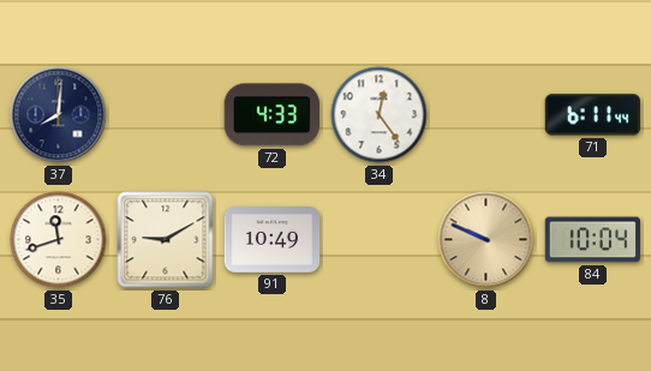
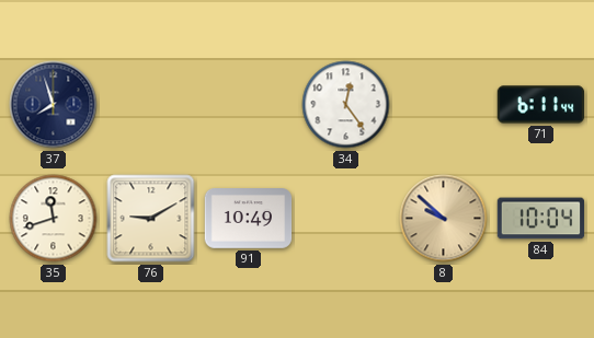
37: 8:01 -> 7:57 (54, 105)
72: 4:33 -> none (271, 115)
8: 9:49 -> 9:52 (444, 219)
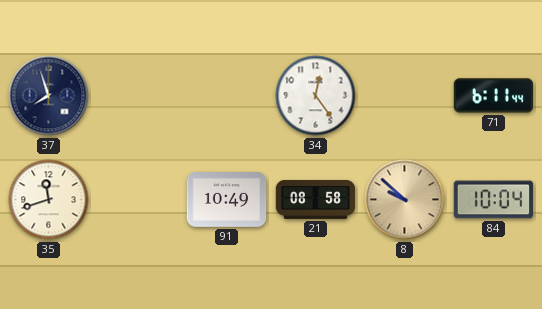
76: 9:10 -> none (151, 219)
21: none -> 08:58 (316, 199)
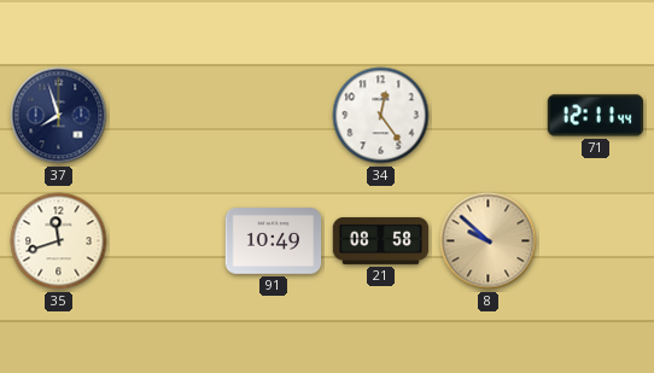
71: 6:11 -> 12:11 (596, 116)
84: 10:04 -> none (494, 200)
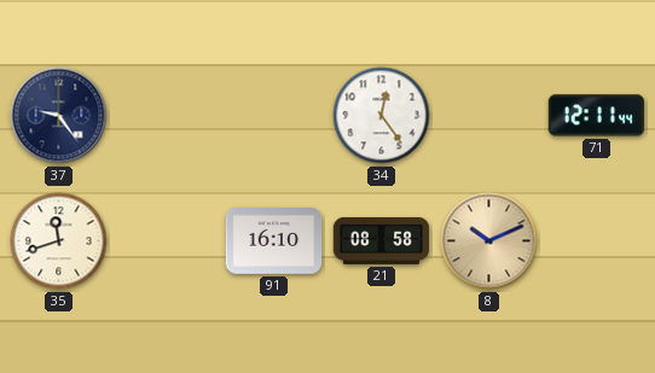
37: 7:57 -> 9:24 (59, 116)
91: 10:49 -> 16:10 (274, 241)
8: 9:52 -> 10:11 (489, 241)
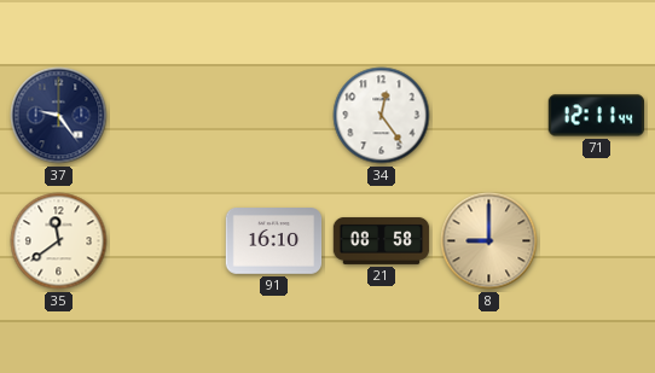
35: 11:42 -> 11:39 (59, 241)
8: 10:11 -> 9:00 (489, 241)
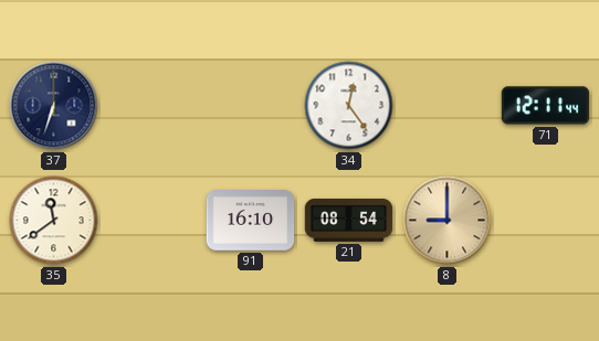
37: 9:24 -> 6:33 (54, 106)
21: 08:58 -> 08:54 (349, 220)
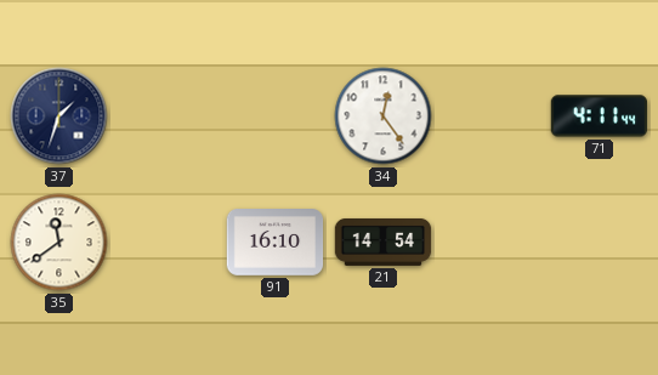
37: 6:33 -> 1:33 (59, 117)
71: 12:11 -> 4:11 (600, 117)
21: 08:54 -> 14:54 (384, 242)
8: 9:00 -> none (448, 221)
